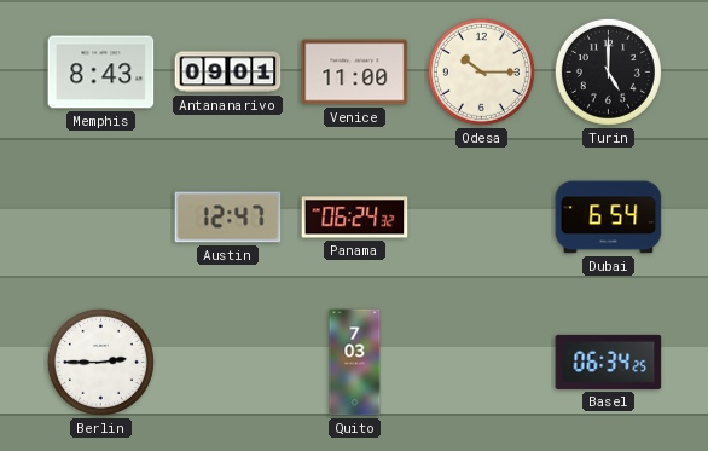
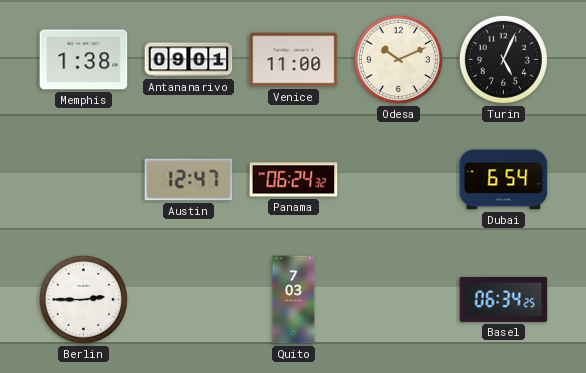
Memphis: 8:43 -> 1:38 (84, 60)
Odesa: 10:15 -> 10:11 (398, 59)
Turin: 5:00 -> 5:04 (503, 59)
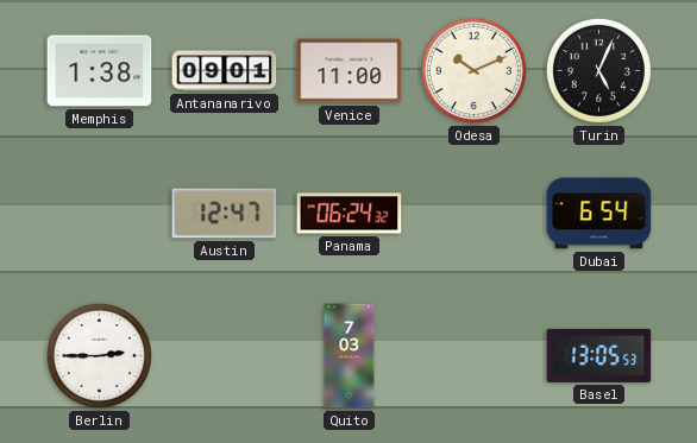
Basel: 06:34 -> 13:05 (599, 355)
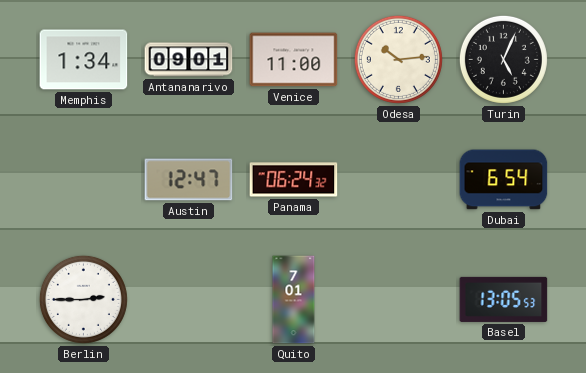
Memphis: 1:38 -> 1:34 (84, 60)
Odesa: 10:11 -> 10:14 (398, 59)
Quito: 7:03 -> 7:01 (294, 300)
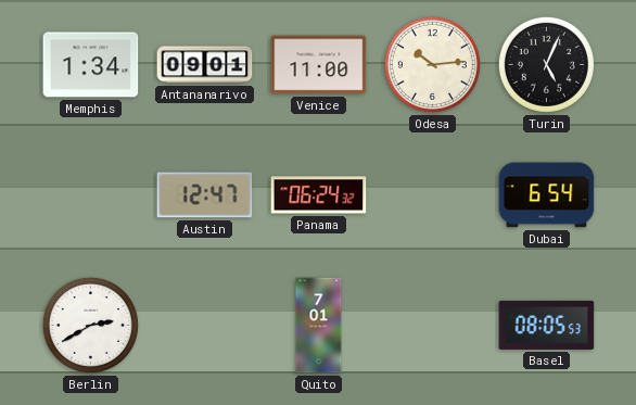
Berlin: 2:45 -> 2:40 (90, 325)
Basel: 13:05 -> 08:05 (547, 325)
